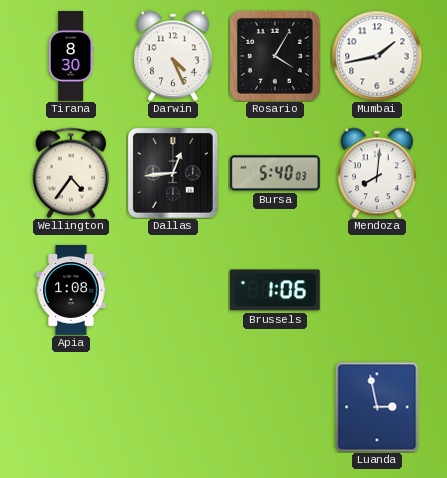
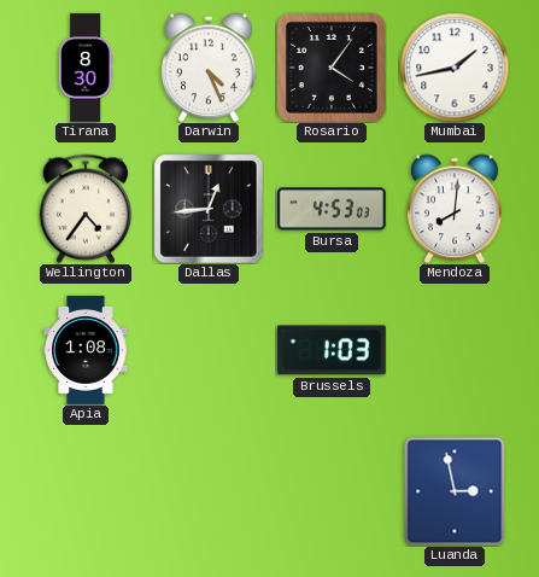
Rosario: 4:05 -> 4:06 (332, 68)
Bursa: 5:40 -> 4:53 (332, 209)
Brussels: 1:06 -> 1:03 (332, 350)
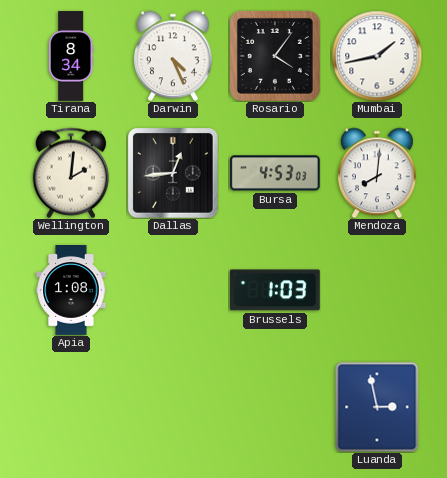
Tirana: 8:30 -> 8:34 (71, 56)
Wellington: 4:36 -> 2:01 (71, 173)
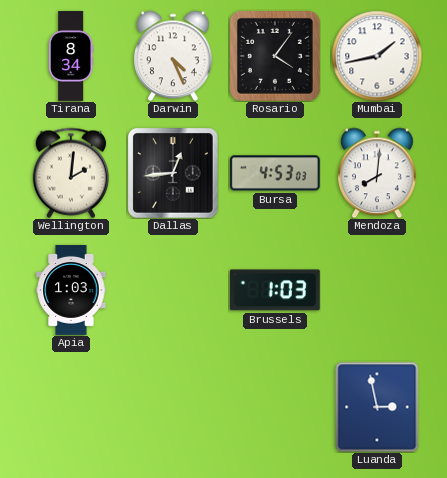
Apia: 1:08 -> 1:03 (71, 291)
